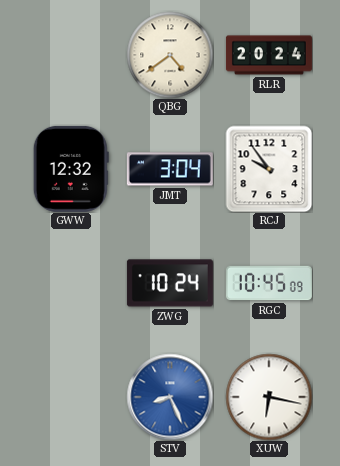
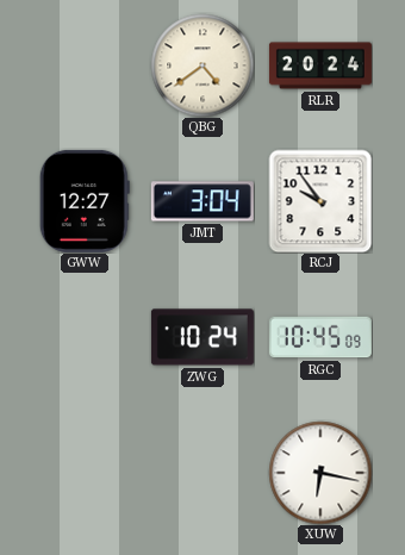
GWW: 12:32 -> 12:27 (85, 201)
STV: 8:26 -> none (170, 397)
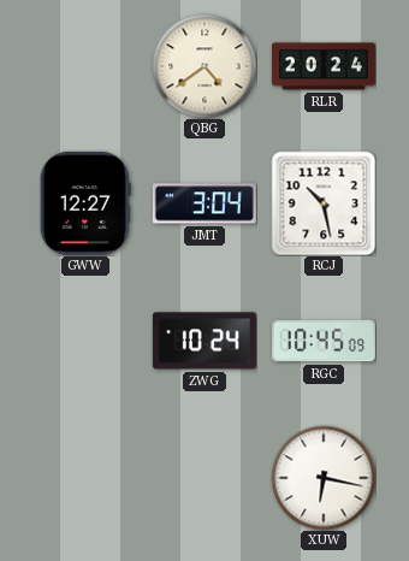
RCJ: 9:54 -> 10:28 (324, 203)
